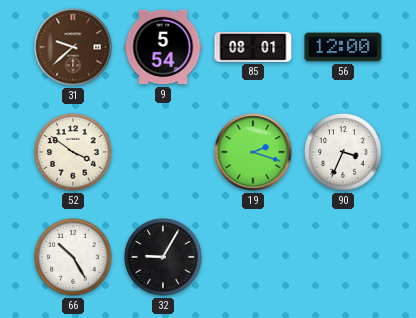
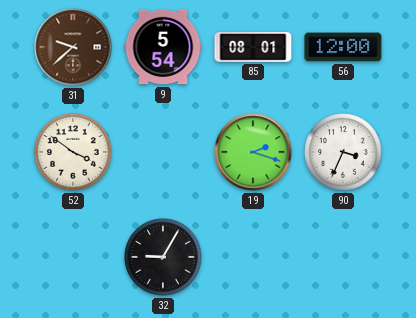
66: 10:25 -> none (73, 257)
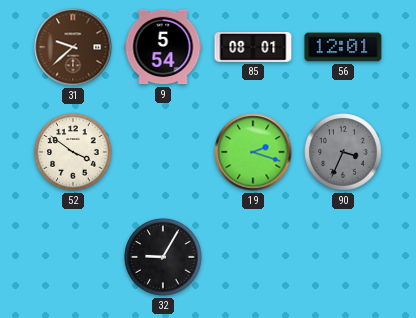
56: 12:00 -> 12:01 (343, 47)
90 dial: white -> grey (343, 152)
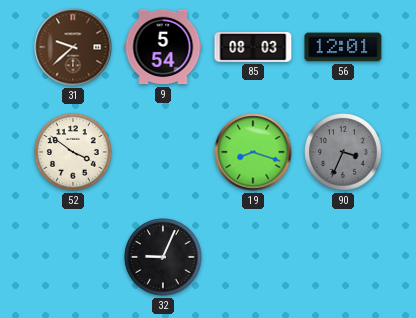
85: 08:01 -> 08:03 (253, 48)
19: 2:18 -> 8:18 (253, 152)
32: 9:05 -> 9:04 (163, 257)
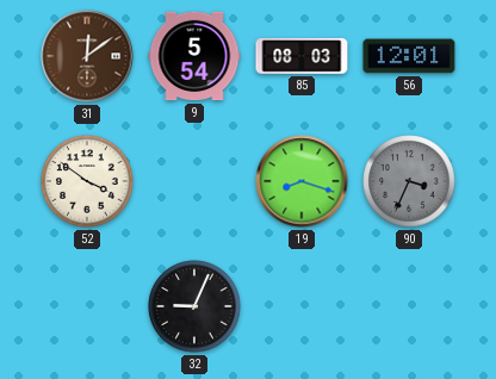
31: 9:38 -> 12:09 (87, 56)
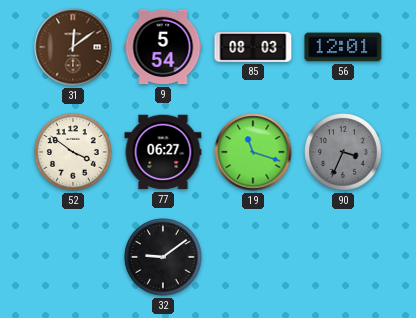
77: none -> 06:27 (163, 152)
19: 8:18 -> 11:18 (253, 152)
32: 9:04 -> 9:09 (163, 257)
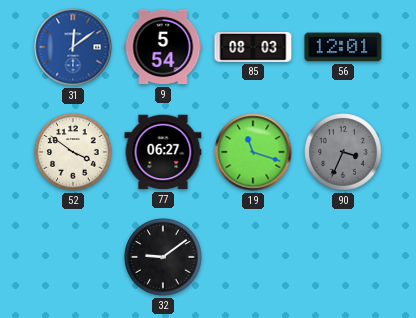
31 dial: brown -> blue (73, 47)
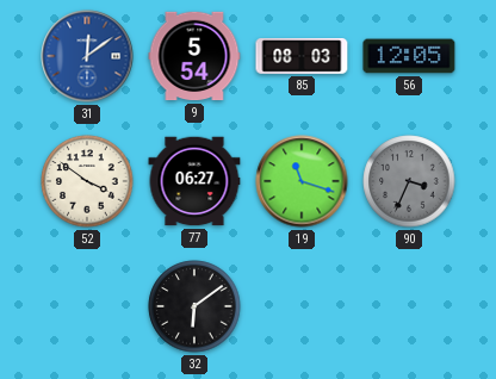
56: 12:01 -> 12:05 (409, 56)
32: 9:09 -> 6:09 (194, 306)
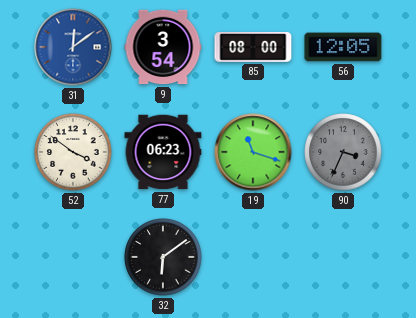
9: 5:54 -> 3:54 (163, 47)
85: 08:03 -> 08:00 (253, 48)
77: 06:27 -> 06:23 (163, 152)
